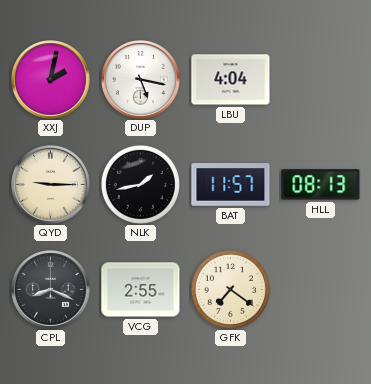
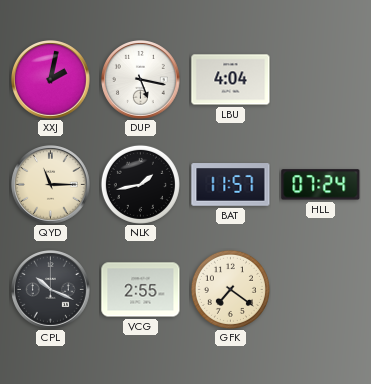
QYD: 9:15 -> 11:15 (51, 185)
HLL: 08:13 -> 07:24 (321, 185)
CPL: 8:19 -> 10:19 (51, 290)
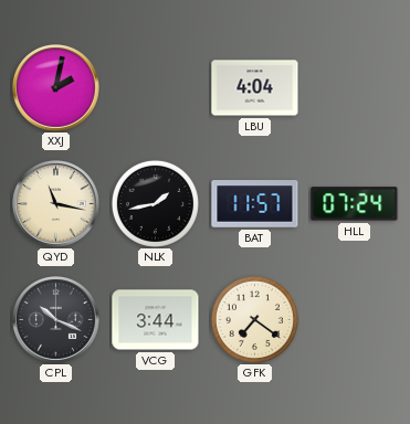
DUP: 5:17 -> none (141, 80)
QYD: 11:15 -> 11:17 (56, 204)
VCG: 2:55 -> 3:44 (156, 320)
